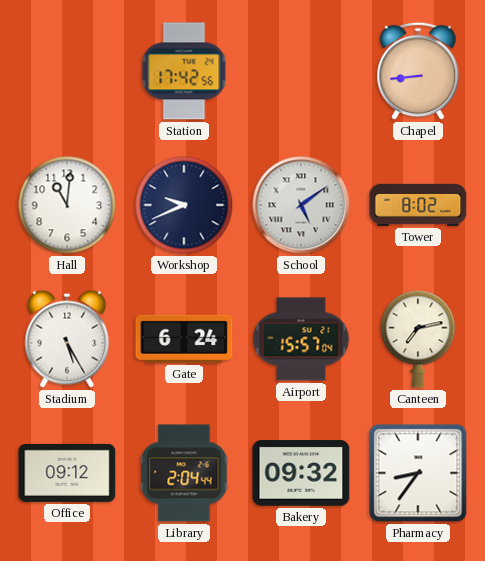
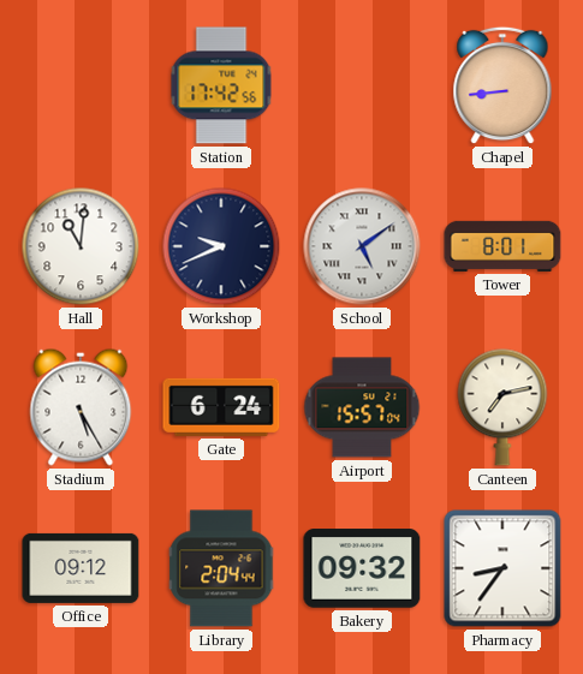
Tower: 8:02 -> 8:01 (502, 246)
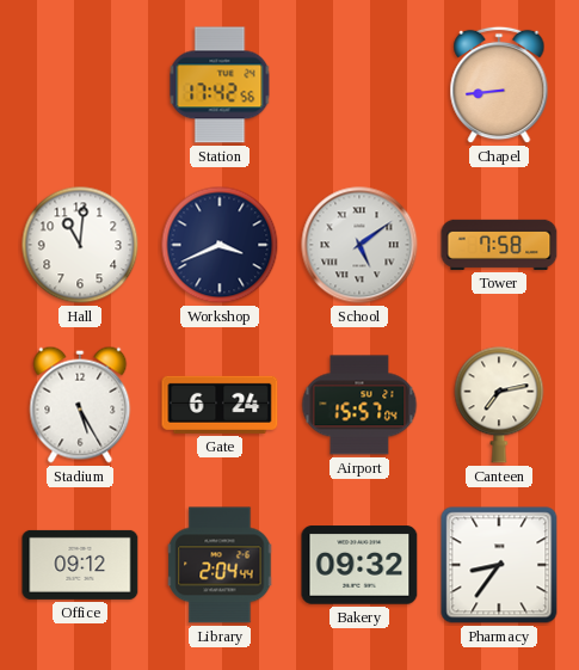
Workshop: 9:41 -> 3:41 (220, 245)
Tower: 8:01 -> 7:58 (499, 245)
